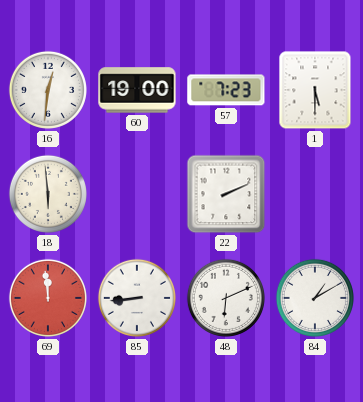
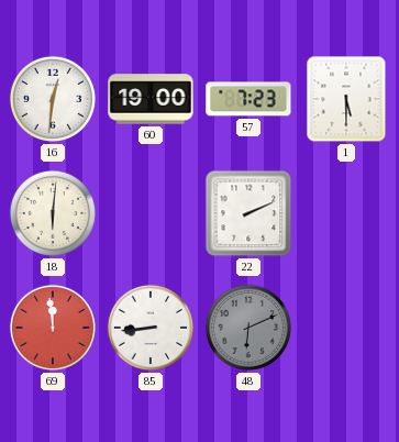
18: 5:59 -> 6:01 (53, 213)
48 dial: white -> grey (248, 328)
84: 1:10 -> none (315, 298)
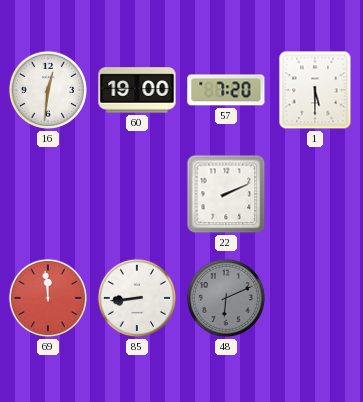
57: 7:23 -> 7:20 (226, 90)
18: 6:01 -> none (53, 213)
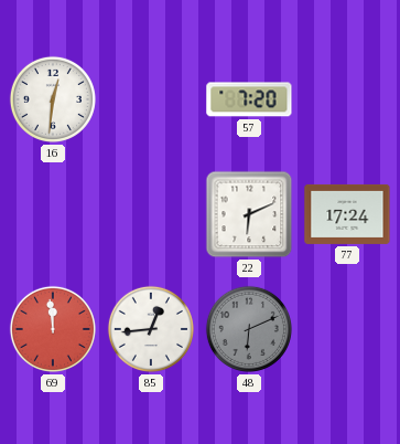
60: 19:00 -> none (137, 90)
1: 5:30 -> none (315, 90)
22: 2:11 -> 6:11 (249, 214)
77: none -> 17:24 (347, 214)
85: 8:44 -> 12:44 (151, 329)
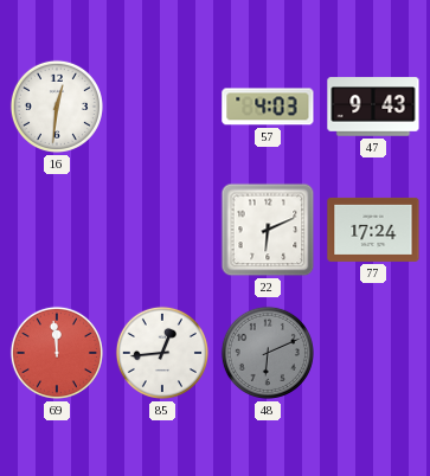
57: 7:20 -> 4:03 (268, 107)
47: none -> 9:43 (373, 107)
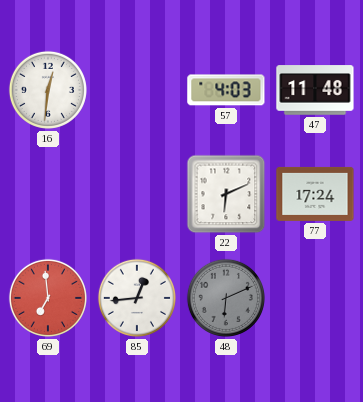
47: 9:43 -> 11:48 (315, 90)
69: 11:59 -> 6:59 (48, 298)
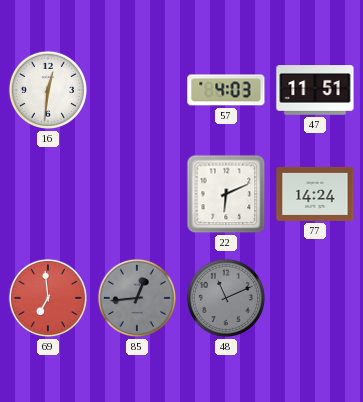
47: 11:48 -> 11:51 (315, 90)
77: 17:24 -> 14:24 (315, 194)
85 dial: white -> grey (137, 298)
48: 6:11 -> 11:11 (226, 298)
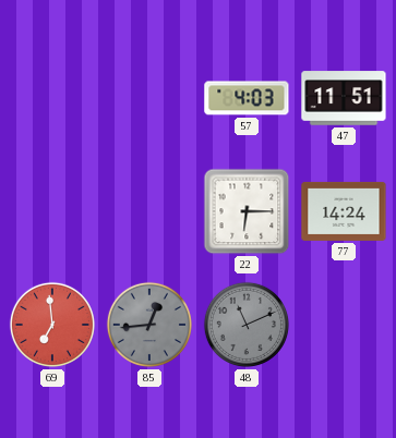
16: 12:31 -> none (48, 90)
22: 6:11 -> 6:15 (247, 211)
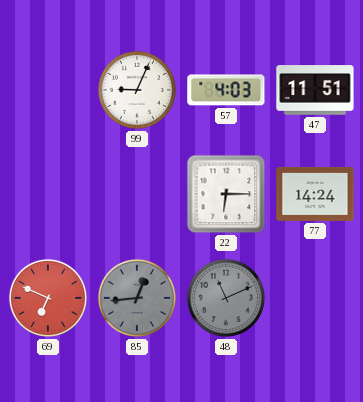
99: none -> 9:04 (137, 90)
69: 6:59 -> 6:49 (48, 298)
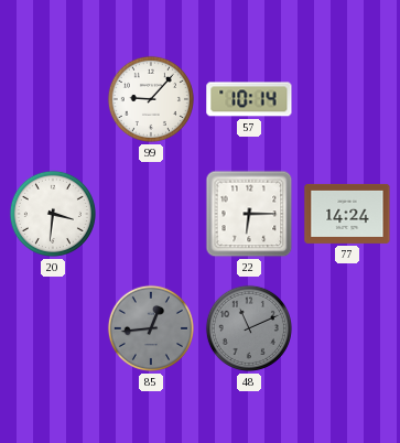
99: 9:04 -> 9:07 (151, 99)
57: 4:03 -> 10:14 (249, 99)
47: 11:51 -> none (315, 90)
20: none -> 3:31 (53, 214)
69: 6:49 -> none (48, 298)
